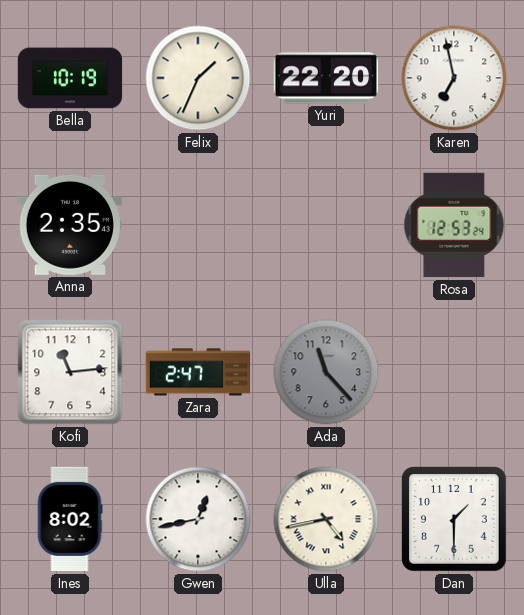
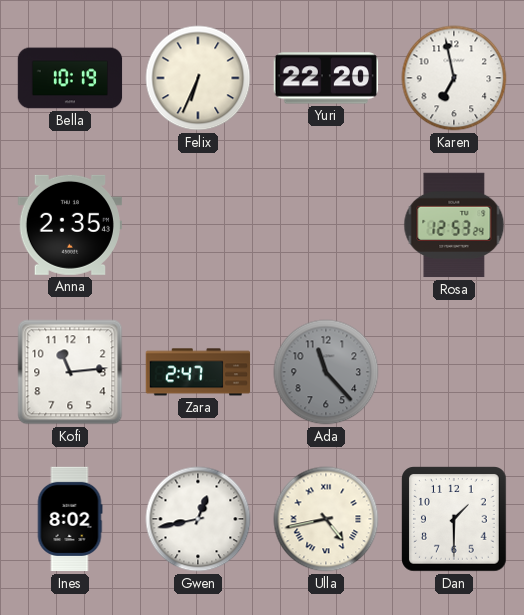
Felix: 1:34 -> 6:34 (198, 78)
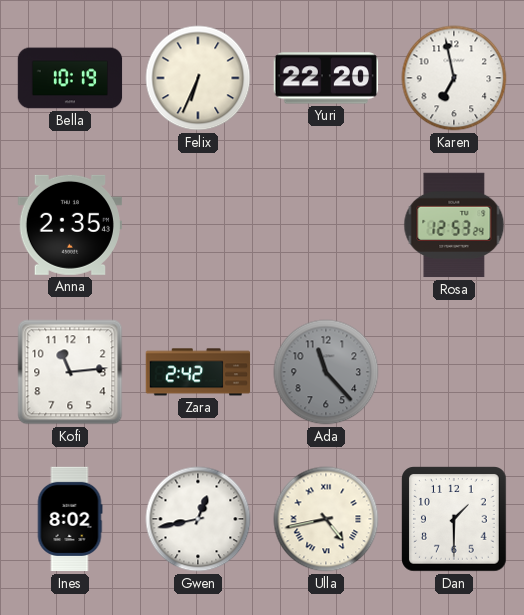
Zara: 2:47 -> 2:42 (198, 372)
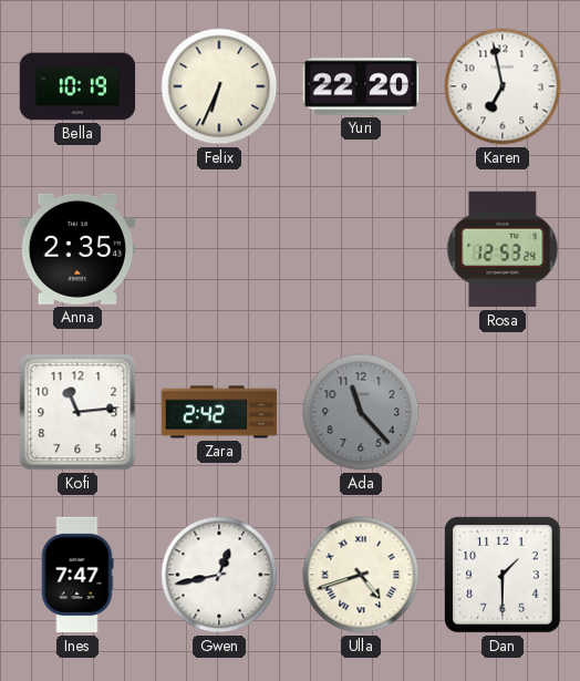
Ines: 8:02 -> 7:47 (77, 575)
Ulla: 4:43 -> 4:42 (361, 575)
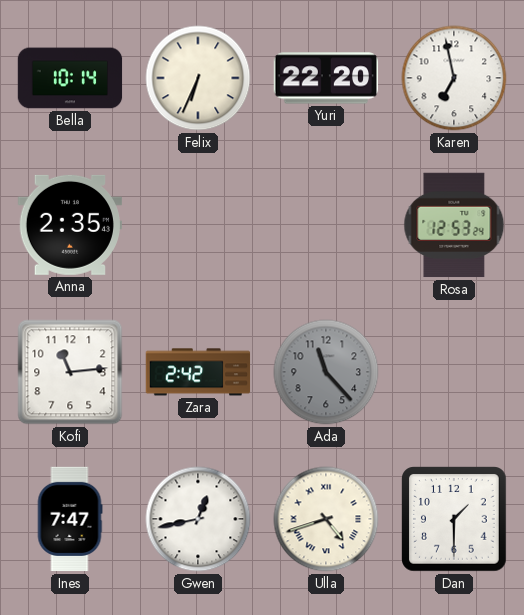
Bella: 10:19 -> 10:14 (70, 78)
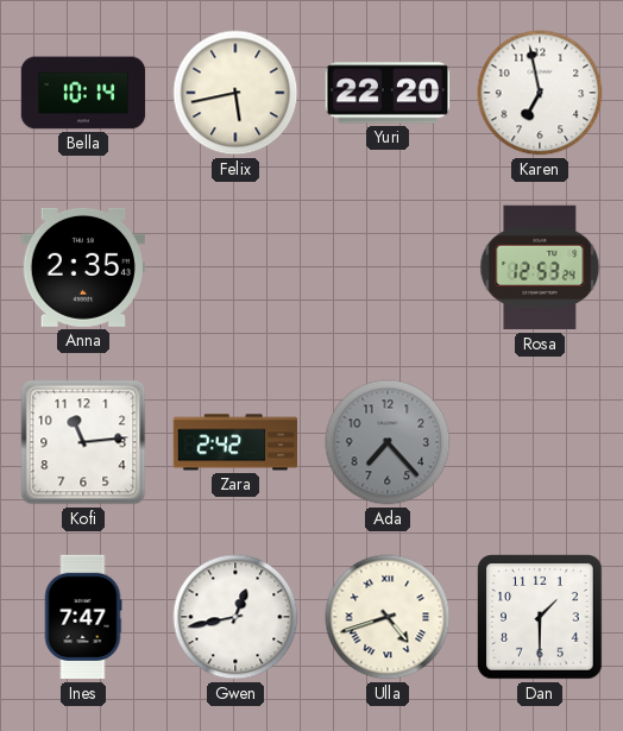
Felix: 6:34 -> 5:43 (235, 93)
Ada: 11:23 -> 7:23 (388, 442)
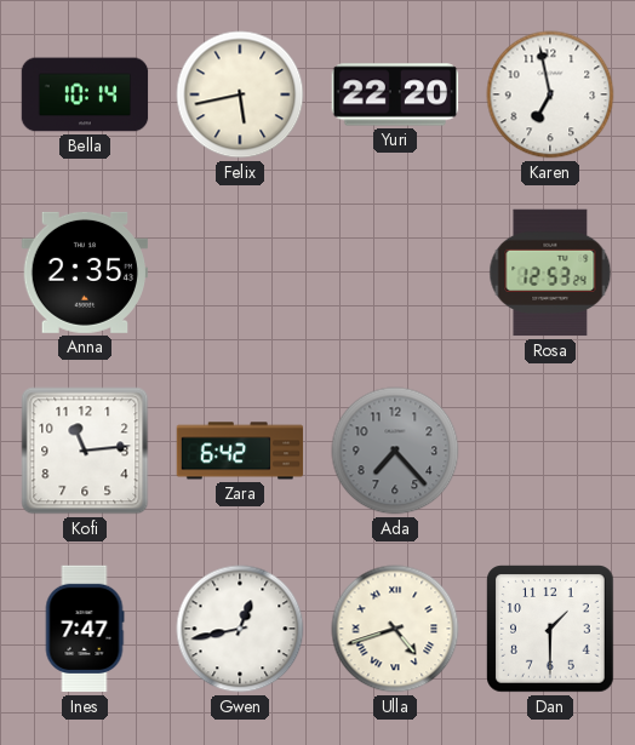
Zara: 2:42 -> 6:42 (240, 451)
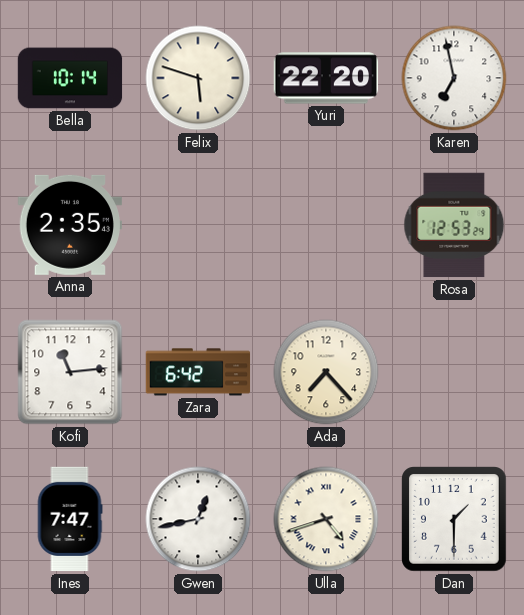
Felix: 5:43 -> 5:48 (198, 78)
Ada dial: grey -> cream (326, 372)
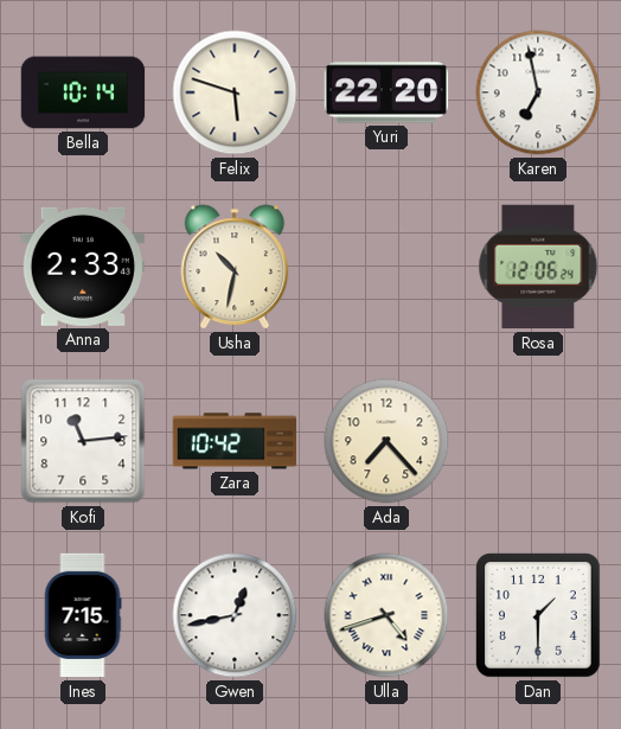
Anna: 2:35 -> 2:33 (82, 267)
Usha: none -> 10:32 (235, 267)
Rosa: 12:53 -> 12:06 (538, 267)
Zara: 6:42 -> 10:42 (235, 441)
Ines: 7:47 -> 7:15 (83, 615)
